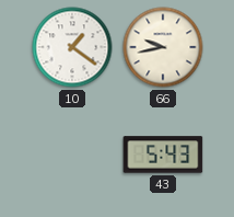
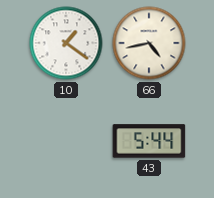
66: 9:43 -> 4:43 (149, 43)
43: 5:43 -> 5:44 (149, 141)
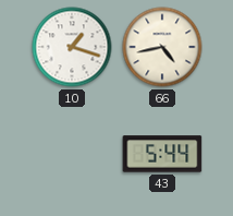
10: 1:21 -> 1:18 (72, 47)
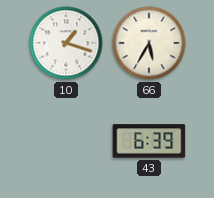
66: 4:43 -> 5:35 (149, 43)
43: 5:44 -> 6:39 (149, 141)
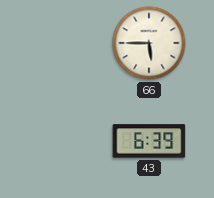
10: 1:18 -> none (66, 43)
66: 5:35 -> 5:45 (149, 43)
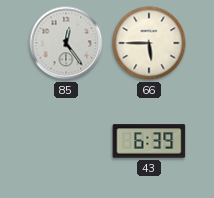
85: none -> 12:24 (66, 43)
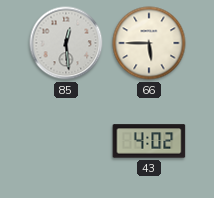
85: 12:24 -> 12:29 (66, 43)
43: 6:39 -> 4:02 (149, 141)
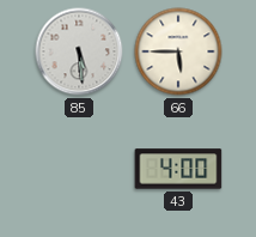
85: 12:29 -> 5:29 (79, 51)
43: 4:02 -> 4:00 (178, 169)
